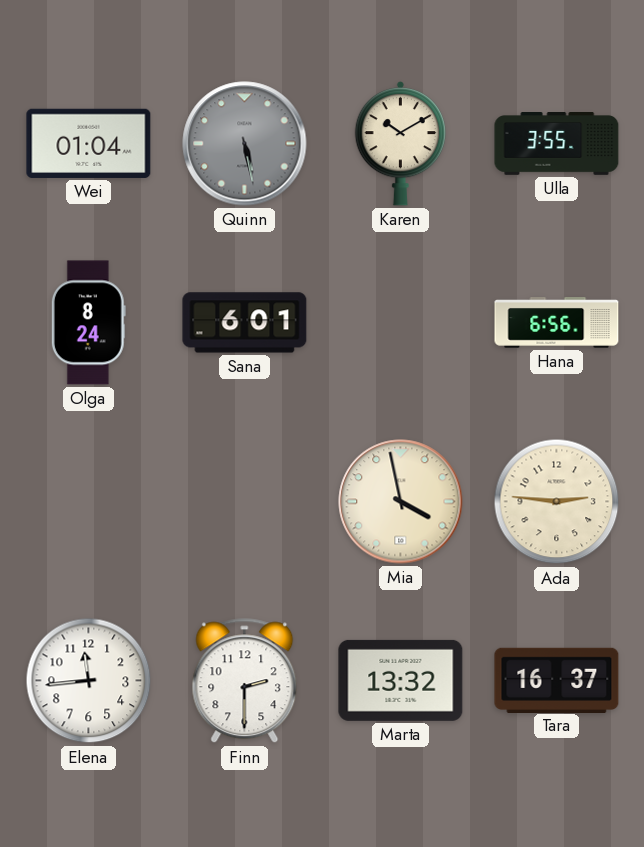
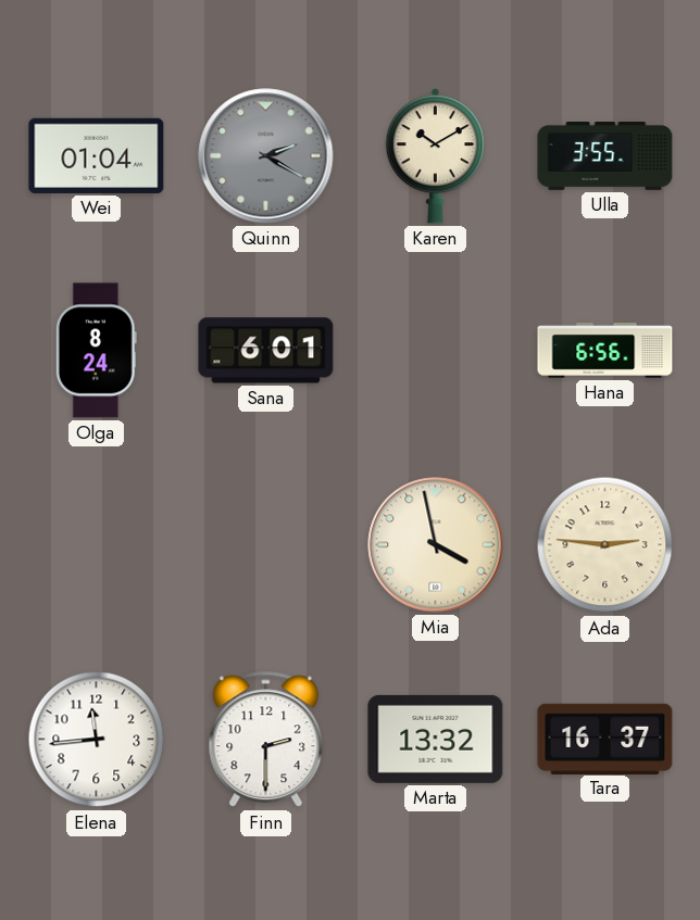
Quinn: 5:28 -> 2:20 (266, 156)
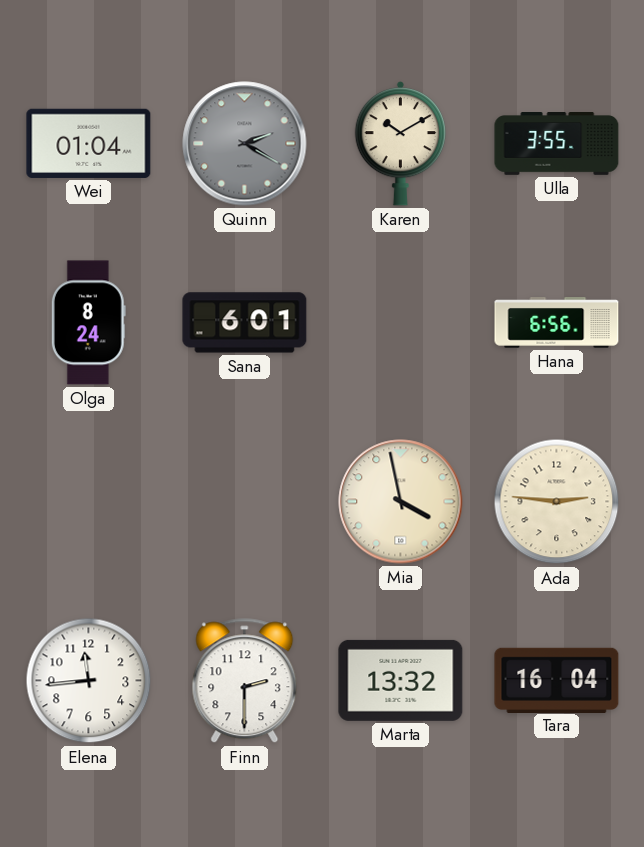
Tara: 16:37 -> 16:04 (557, 680)
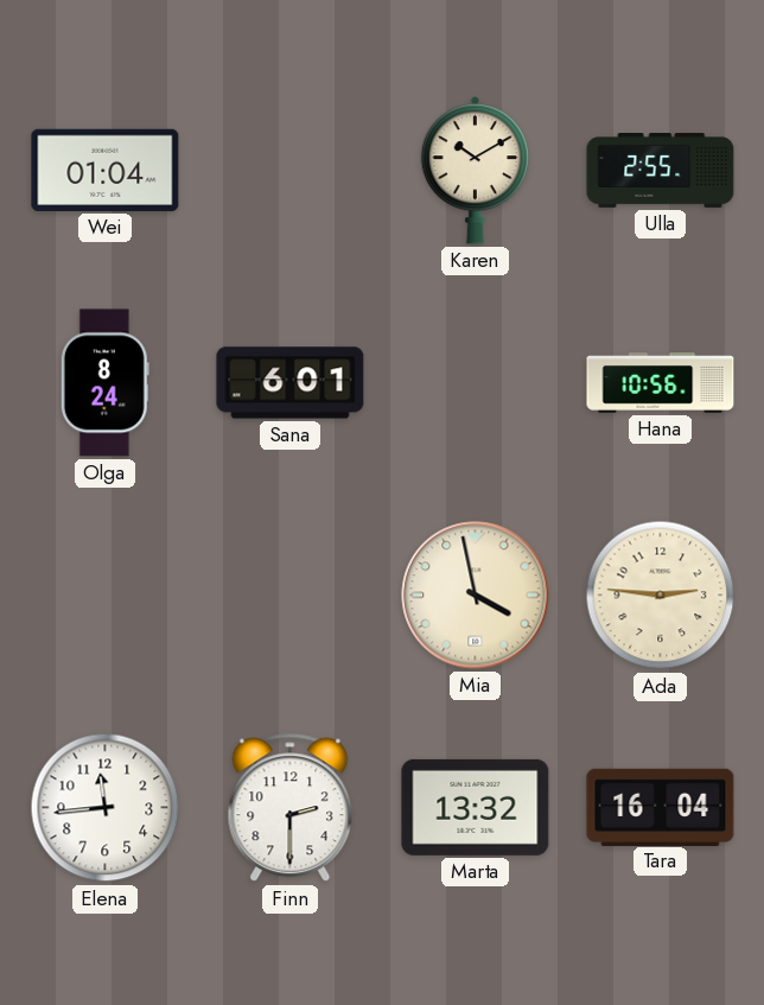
Quinn: 2:20 -> none (245, 144)
Ulla: 3:55 -> 2:55 (661, 171)
Hana: 6:56 -> 10:56 (661, 383)
